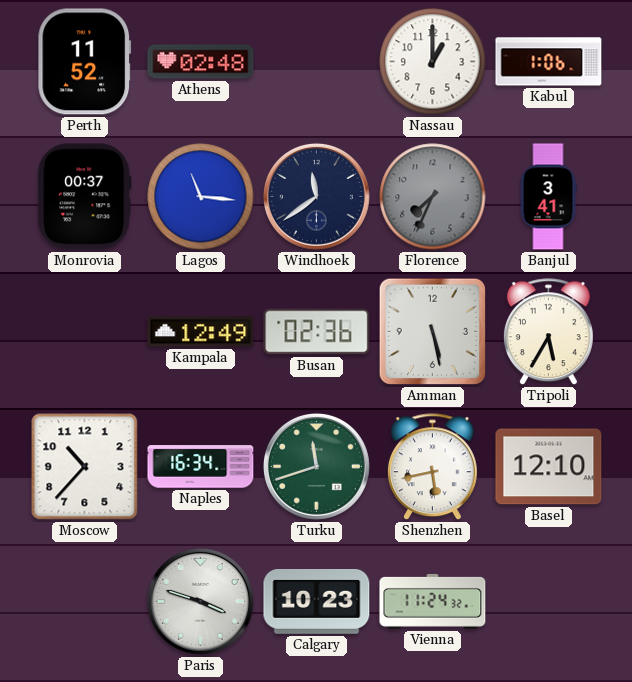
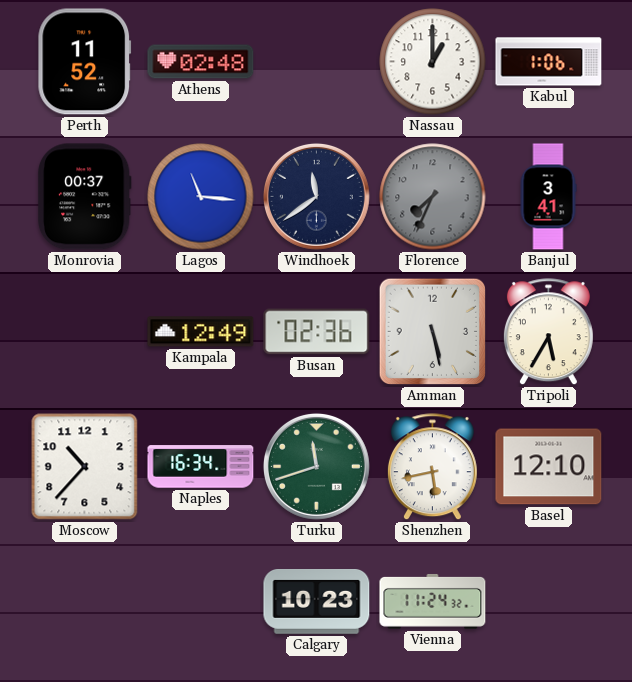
Paris: 3:48 -> none (200, 601)
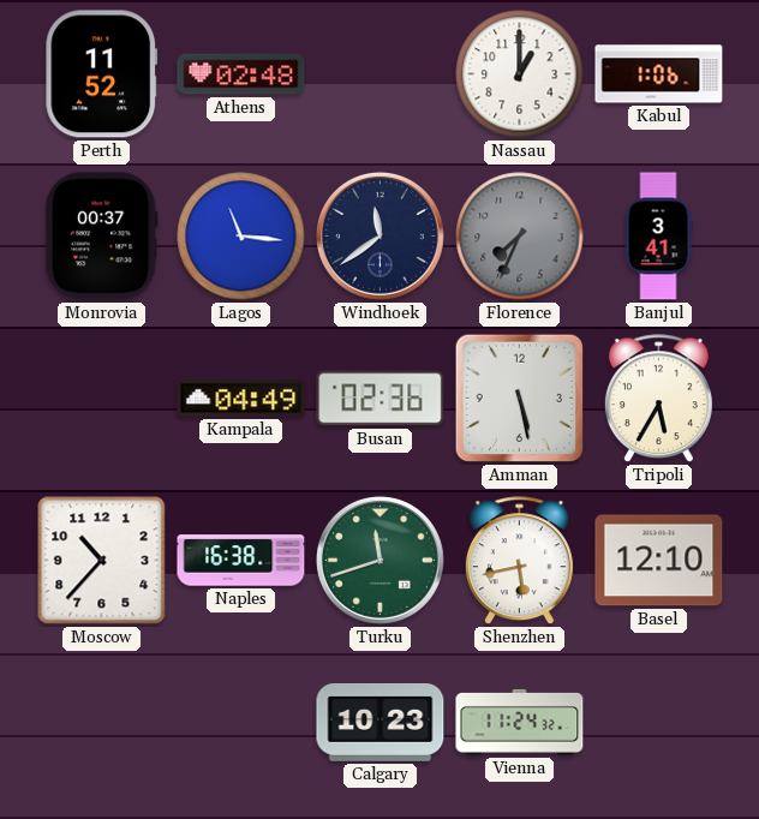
Kampala: 12:49 -> 04:49 (241, 399)
Naples: 16:34 -> 16:38 (241, 561)
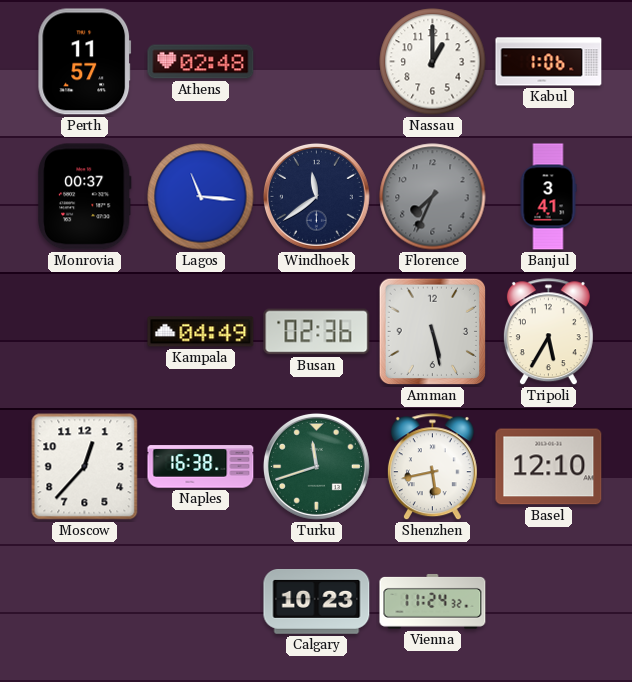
Perth: 11:52 -> 11:57 (85, 62)
Moscow: 10:37 -> 12:37 (85, 467)
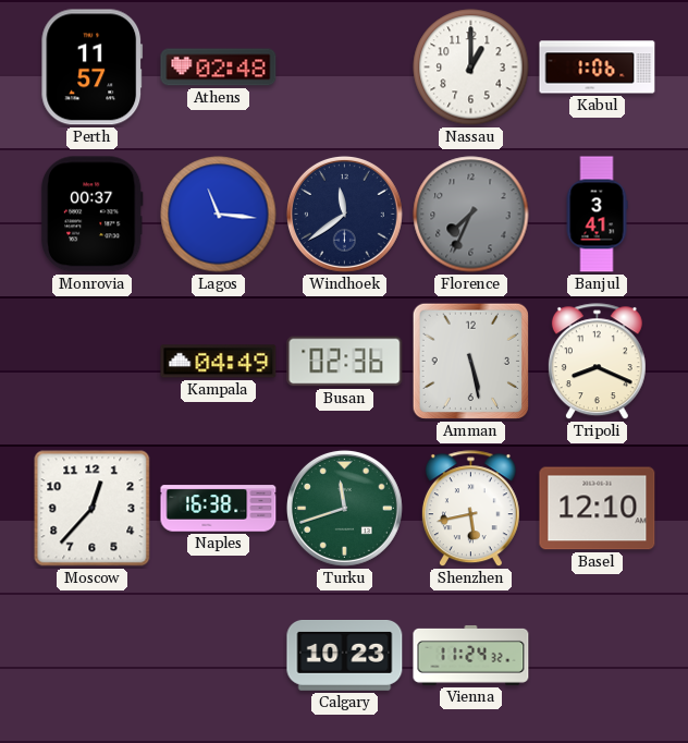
Tripoli: 5:35 -> 8:19 (597, 362)
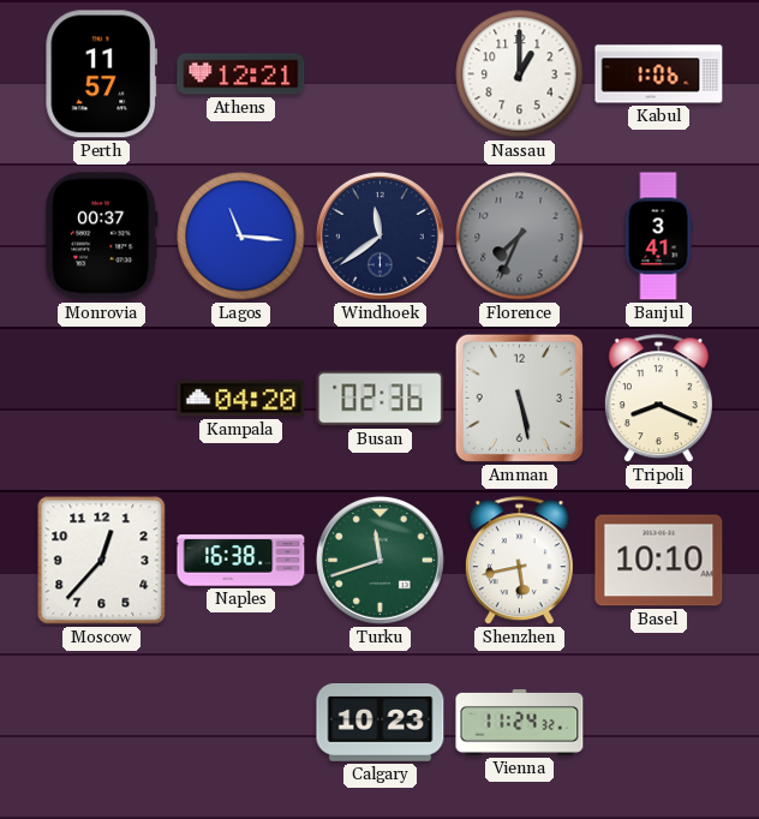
Athens: 02:48 -> 12:21 (241, 74)
Kampala: 04:49 -> 04:20 (241, 399)
Basel: 12:10 -> 10:10 (659, 561)
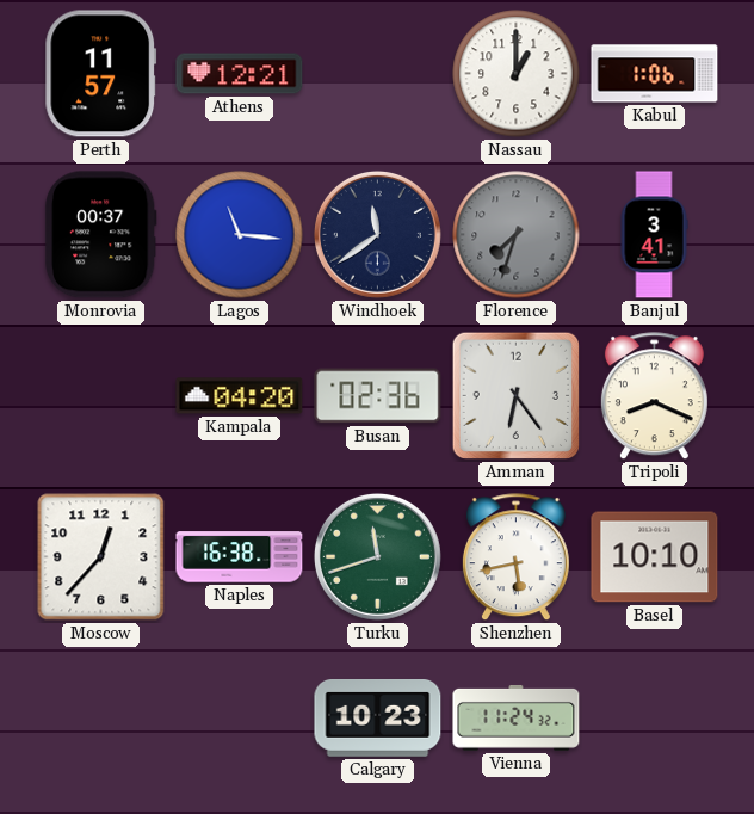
Florence: 7:34 -> 7:33 (517, 235)
Amman: 5:28 -> 6:24 (517, 396)
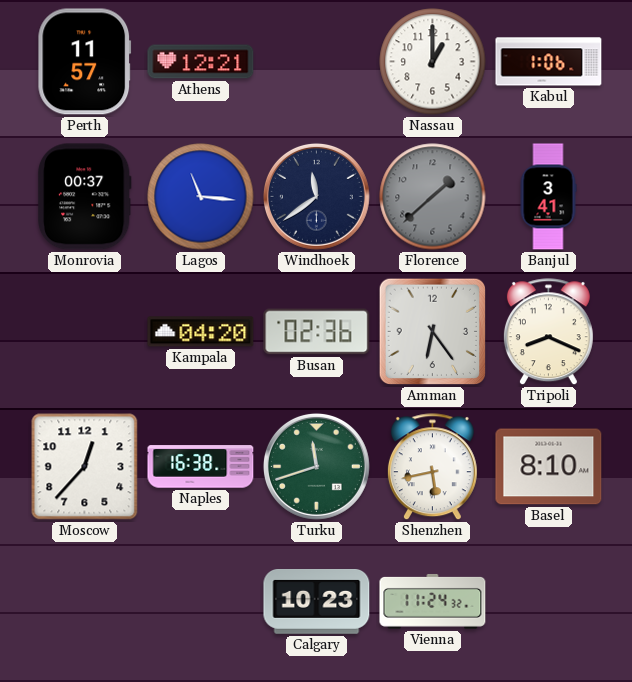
Florence: 7:33 -> 1:38 (433, 197)
Basel: 10:10 -> 8:10 (549, 467)
